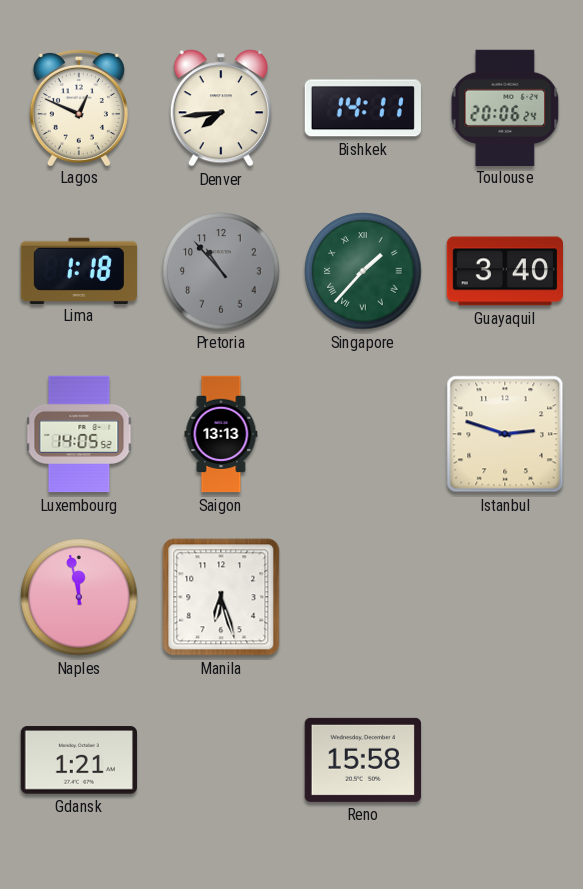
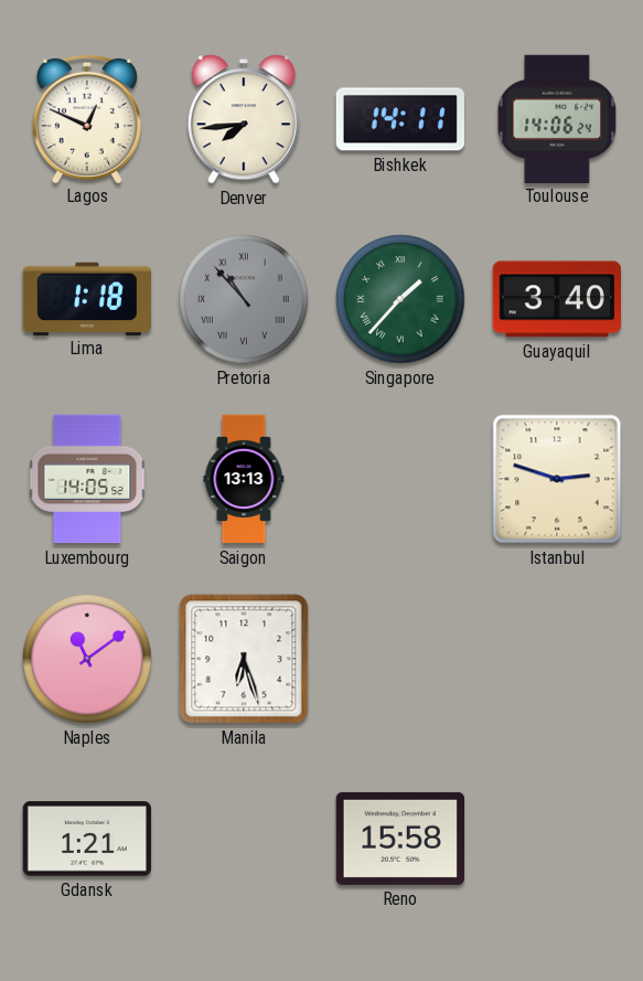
Toulouse: 20:06 -> 14:06 (557, 118)
Pretoria numerals: Arabic -> Roman (244, 299)
Naples: 11:58 -> 11:09 (87, 659)
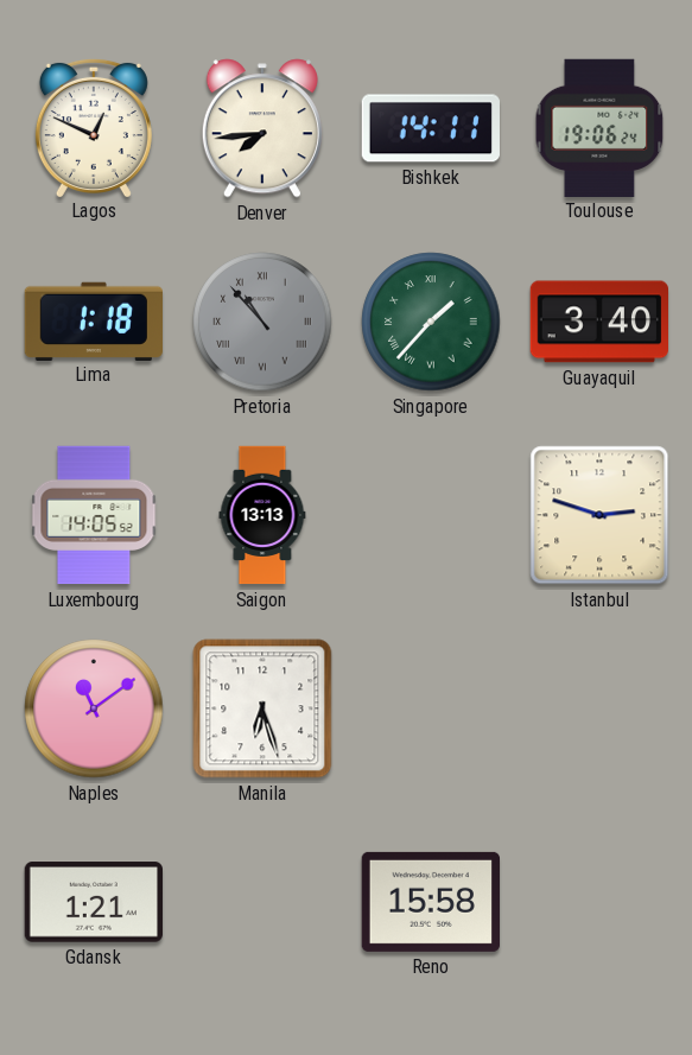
Toulouse: 14:06 -> 19:06 (599, 127)
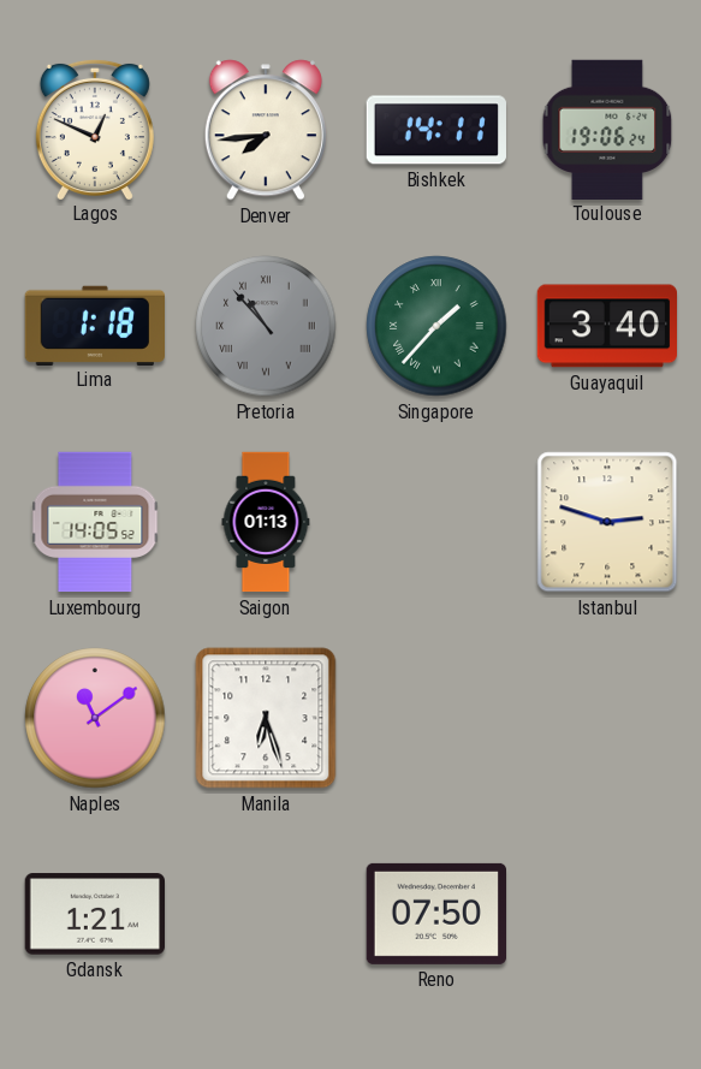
Saigon: 13:13 -> 01:13 (266, 522)
Reno: 15:58 -> 07:50 (435, 914)
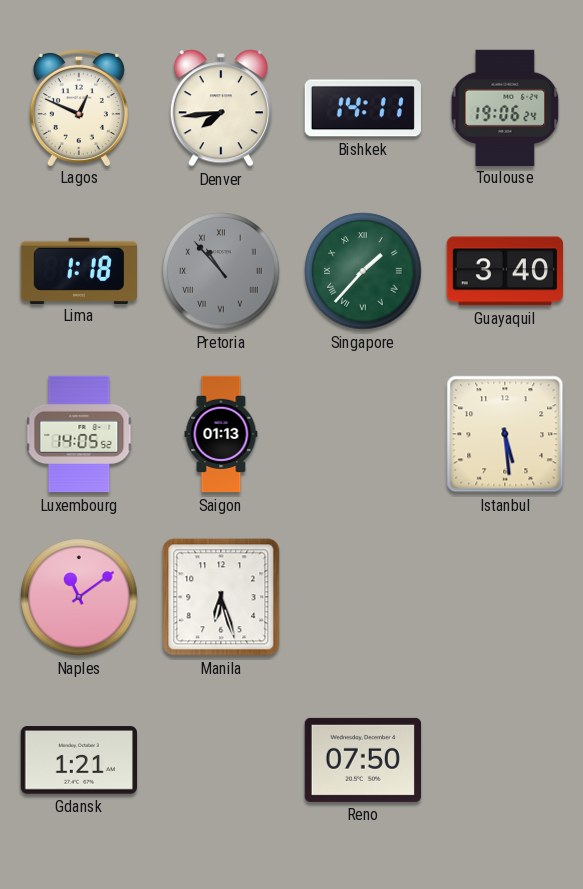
Istanbul: 2:48 -> 5:29 (505, 434)
